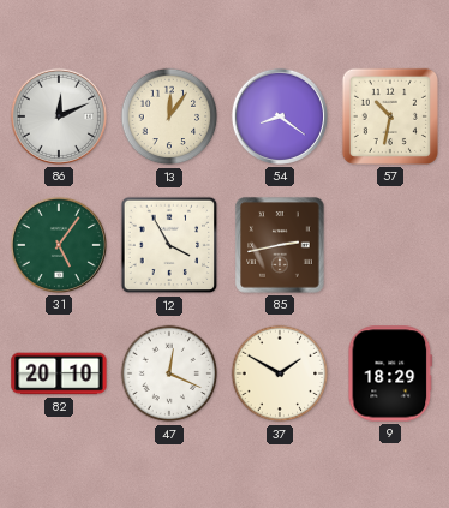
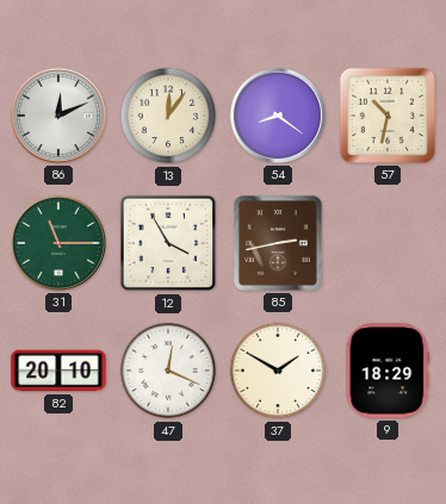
31: 5:06 -> 11:15 (58, 243)
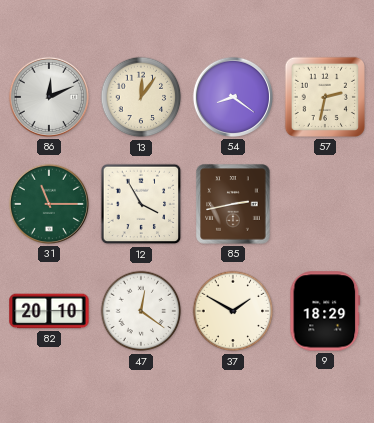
57: 10:32 -> 2:32 (325, 97)
47: 12:19 -> 12:21 (141, 311)
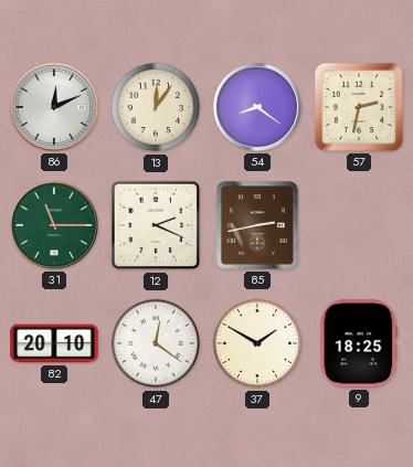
12: 3:55 -> 2:19 (156, 225)
9: 18:29 -> 18:25 (359, 343)
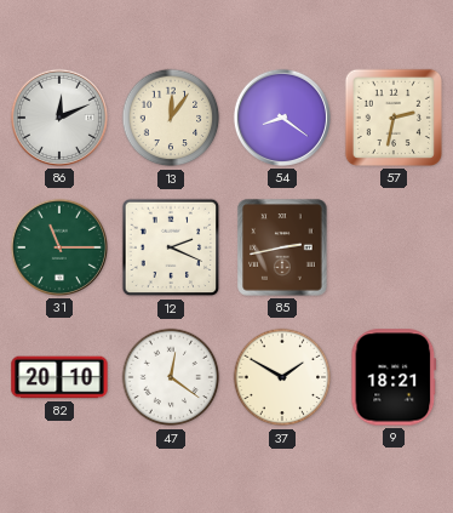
9: 18:25 -> 18:21 (394, 377)
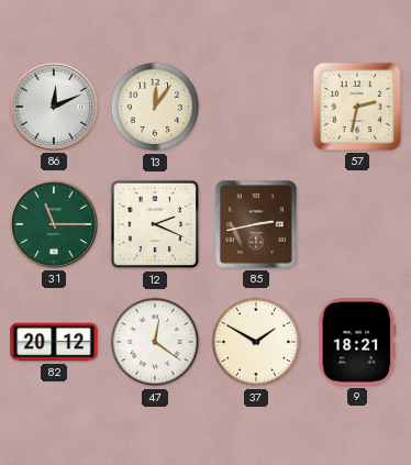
54: 8:21 -> none (282, 118)
82: 20:10 -> 20:12 (54, 342)
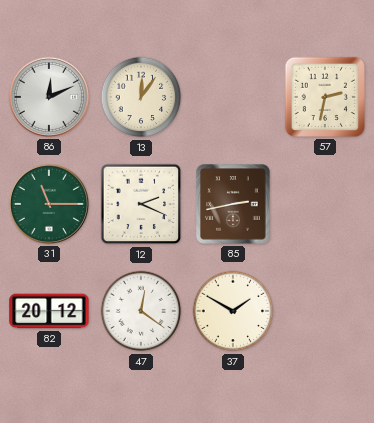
9: 18:21 -> none (357, 342)
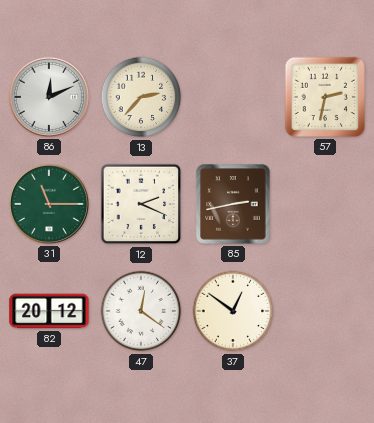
13: 12:06 -> 2:37 (141, 97)
37: 1:50 -> 12:51 (233, 311)
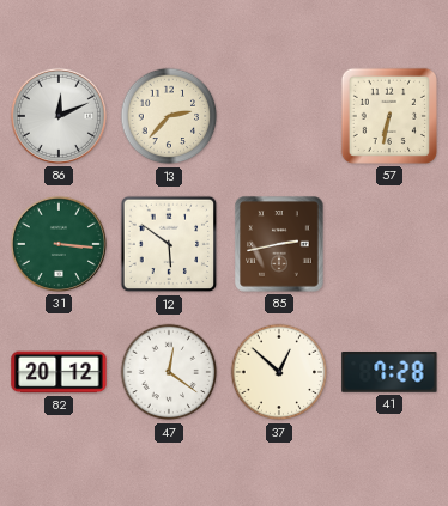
57: 2:32 -> 6:32 (389, 116)
31: 11:15 -> 3:16 (59, 244)
12: 2:19 -> 5:51 (169, 244)
37: 12:51 -> 12:52 (279, 372)
41: none -> 7:28 (389, 373)
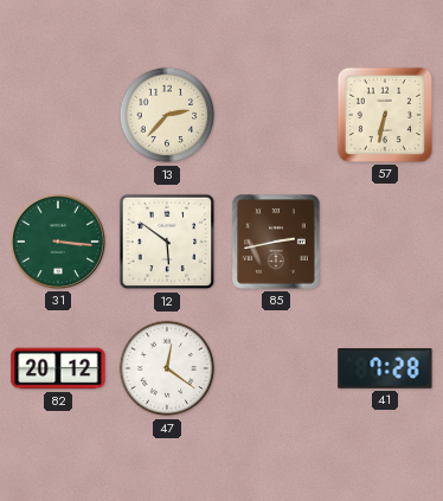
86: 12:11 -> none (59, 116)
37: 12:52 -> none (279, 372)
